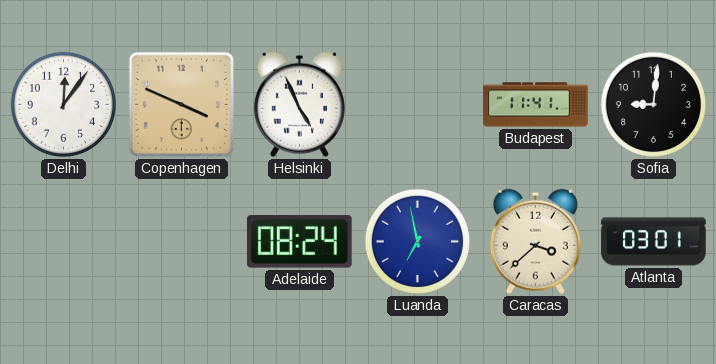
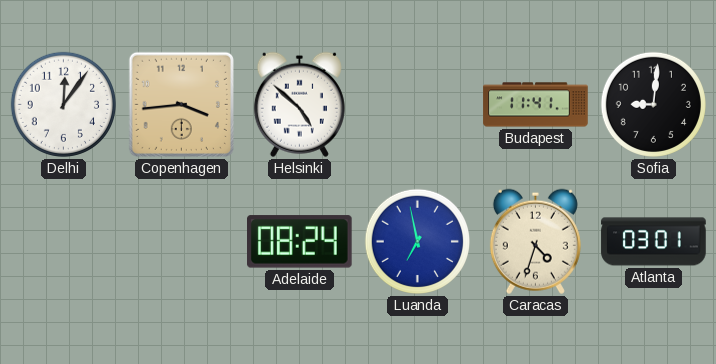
Copenhagen: 3:49 -> 3:44 (181, 104)
Helsinki: 4:56 -> 4:52 (299, 104)
Caracas: 3:38 -> 4:33 (535, 241)
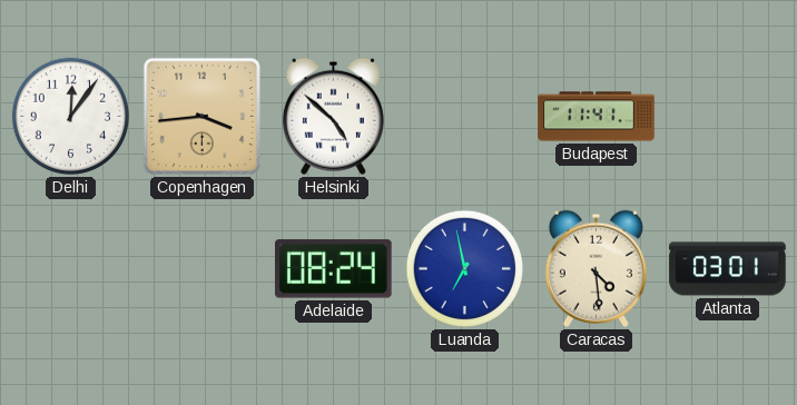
Sofia: 9:01 -> none (653, 104)
Caracas: 4:33 -> 4:29 (596, 268)
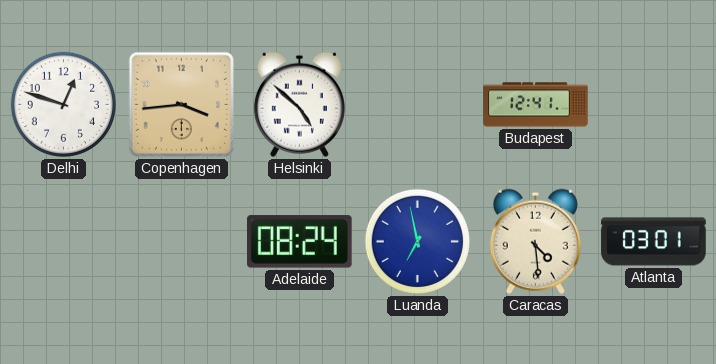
Delhi: 12:06 -> 12:48 (63, 104)
Budapest: 11:41 -> 12:41 (536, 105)
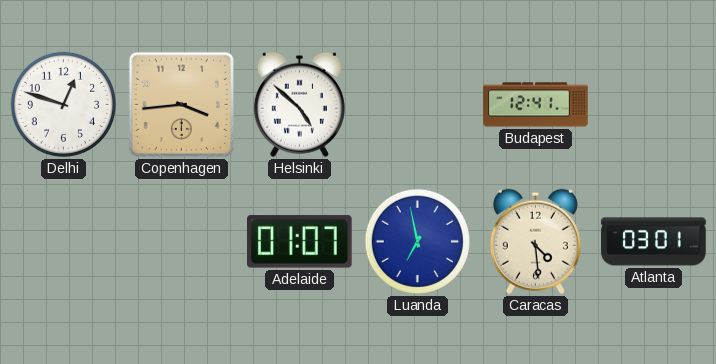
Adelaide: 08:24 -> 01:07 (300, 242)
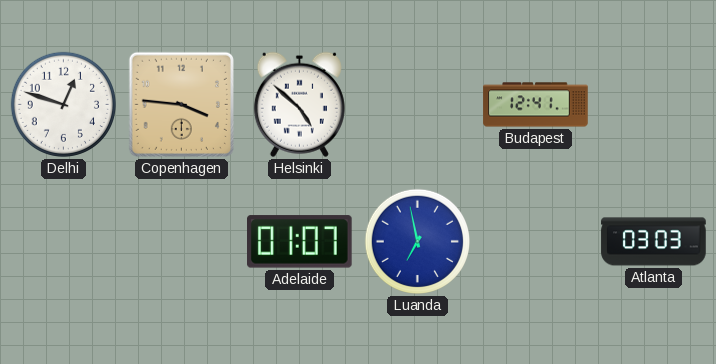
Copenhagen: 3:44 -> 3:46 (181, 104)
Caracas: 4:29 -> none (535, 241)
Atlanta: 03:01 -> 03:03 (654, 242)
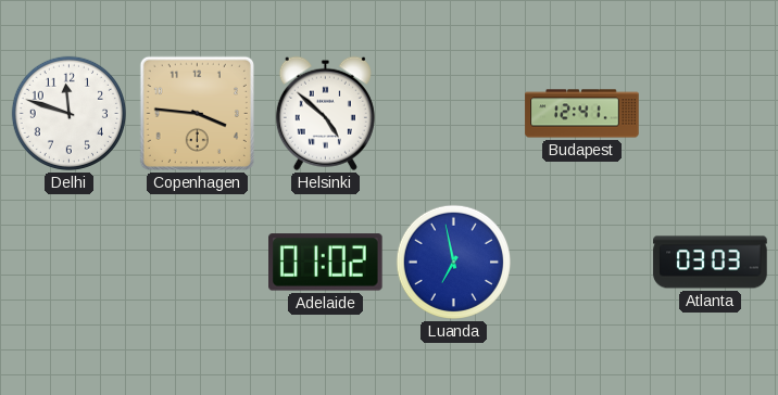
Delhi: 12:48 -> 11:48 (68, 113)
Adelaide: 01:07 -> 01:02 (326, 263)
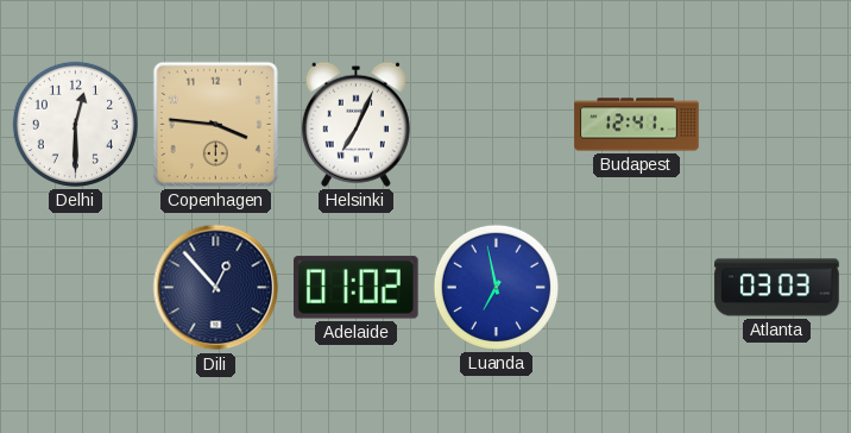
Delhi: 11:48 -> 12:30 (75, 124)
Helsinki: 4:52 -> 7:04 (355, 124)
Dili: none -> 12:53 (216, 288)
